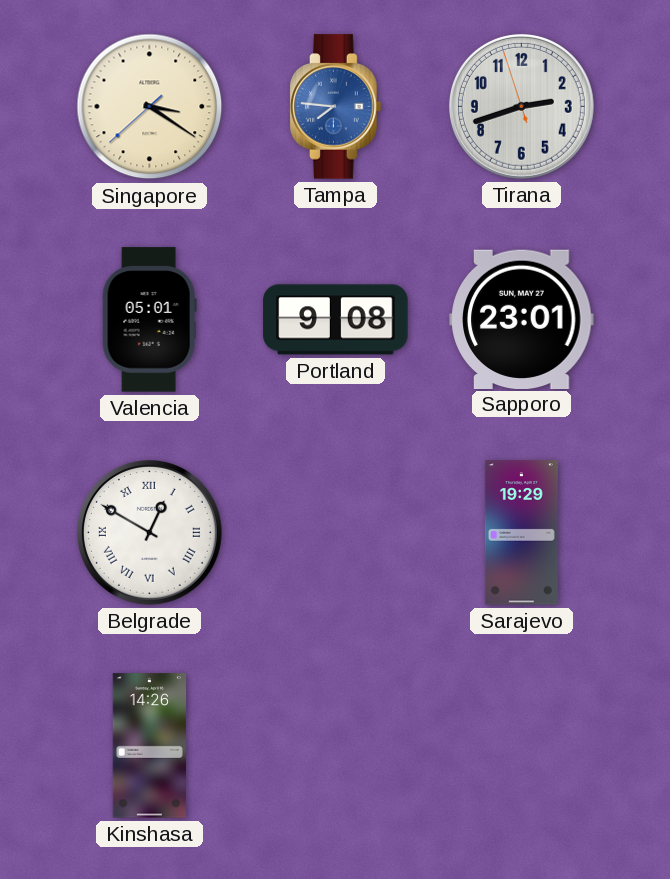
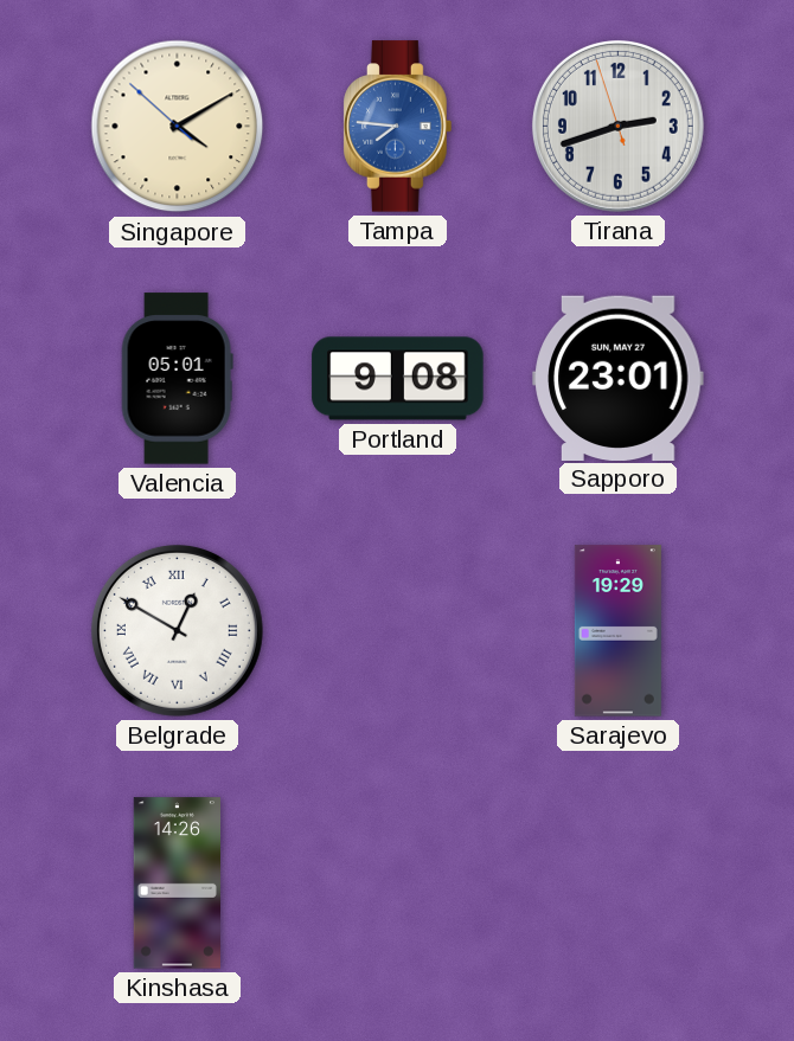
Singapore: 3:20 -> 4:09 (178, 127)
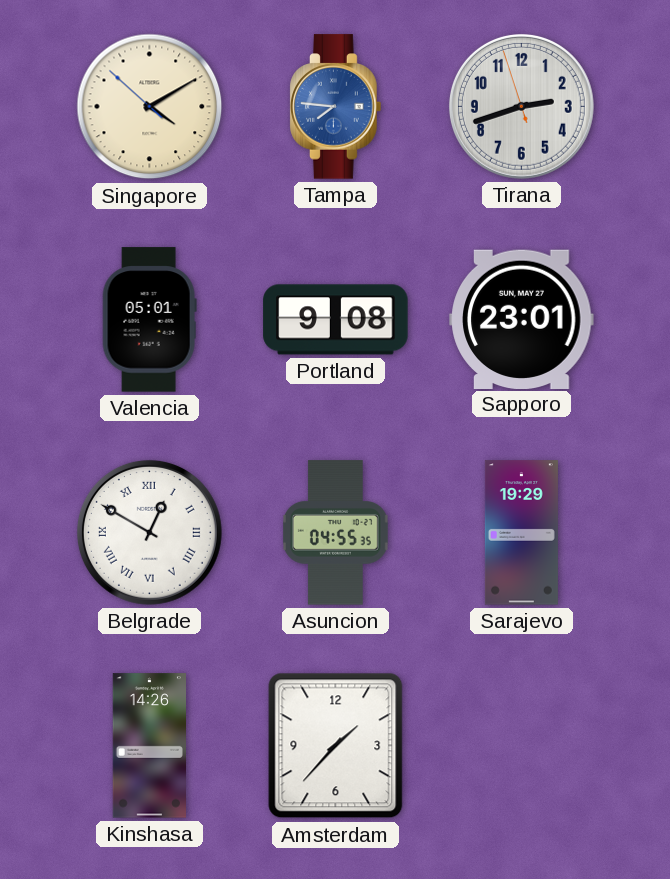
Asuncion: none -> 04:55 (335, 533)
Amsterdam: none -> 1:37 (336, 746)
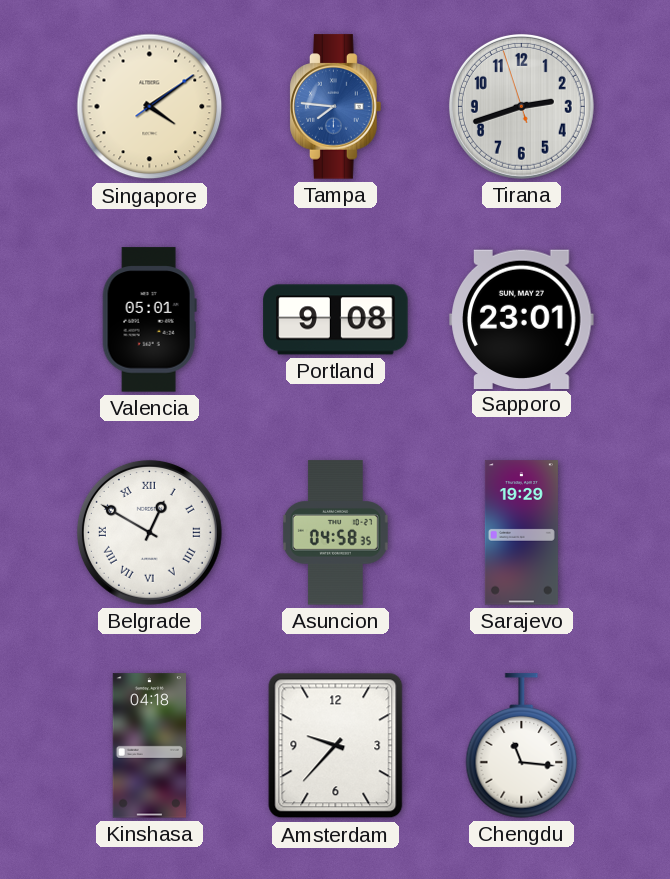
Singapore: 4:09:52 -> 4:09:09 (150, 107)
Asuncion: 04:55 -> 04:58 (335, 533)
Kinshasa: 14:26 -> 04:18 (149, 746)
Amsterdam: 1:37 -> 9:37 (336, 746)
Chengdu: none -> 11:16 (522, 746)
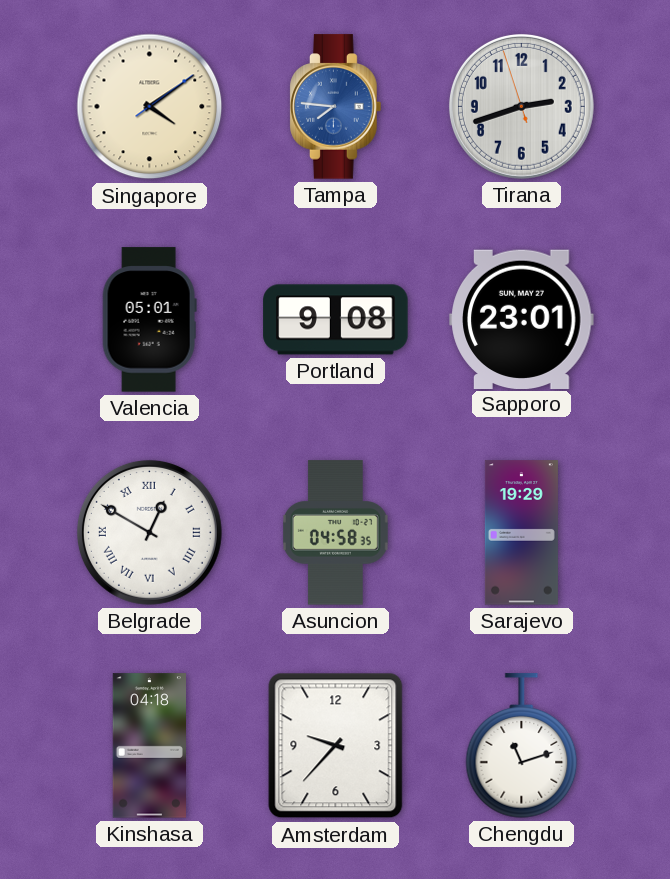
Chengdu: 11:16 -> 11:12 (522, 746)
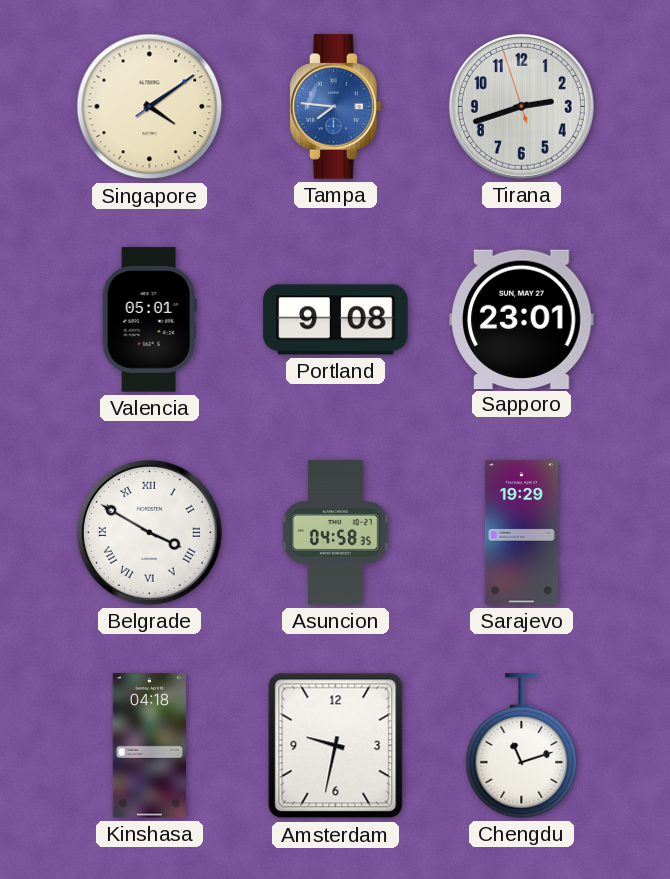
Belgrade: 12:50 -> 3:50 (149, 532)
Amsterdam: 9:37 -> 9:32 (336, 746)
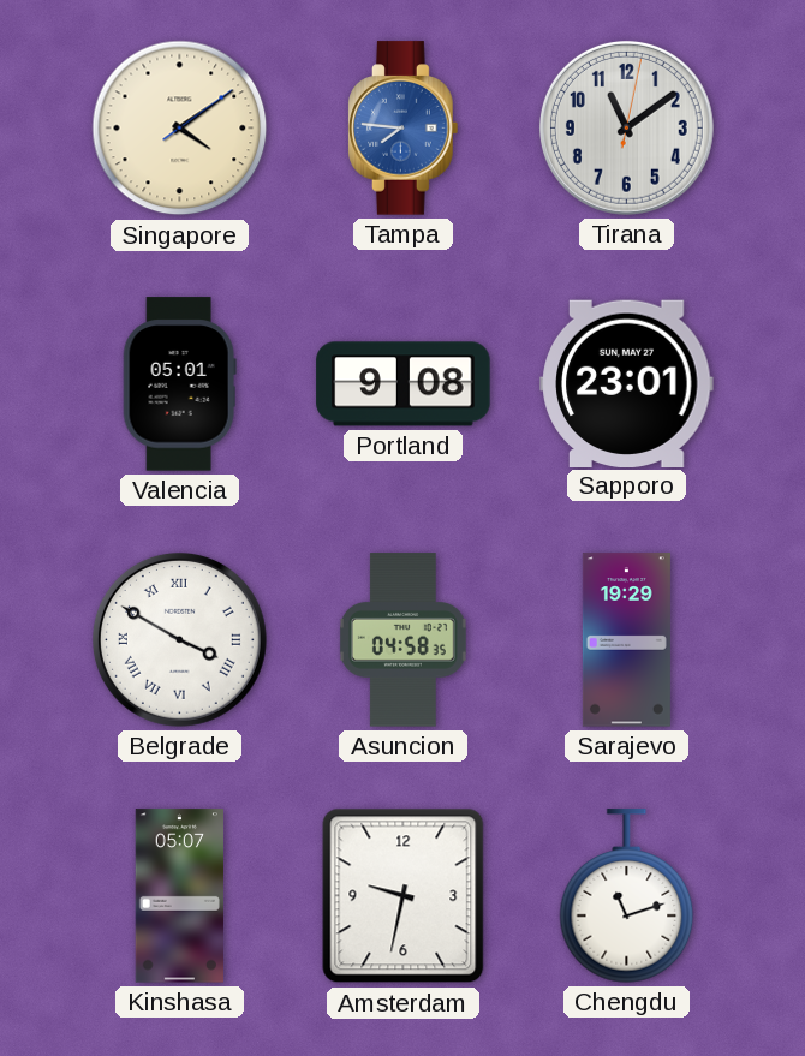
Tirana: 2:41 -> 11:09 (626, 127)
Kinshasa: 04:18 -> 05:07 (179, 896)
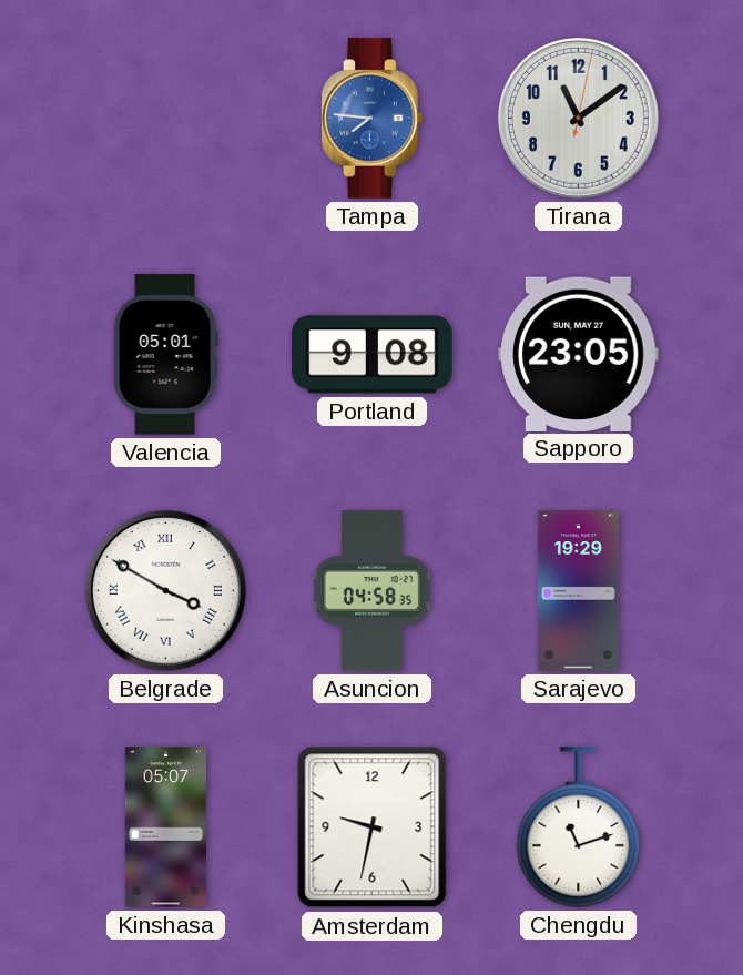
Singapore: 4:09 -> none (180, 129)
Sapporo: 23:01 -> 23:05 (579, 354)
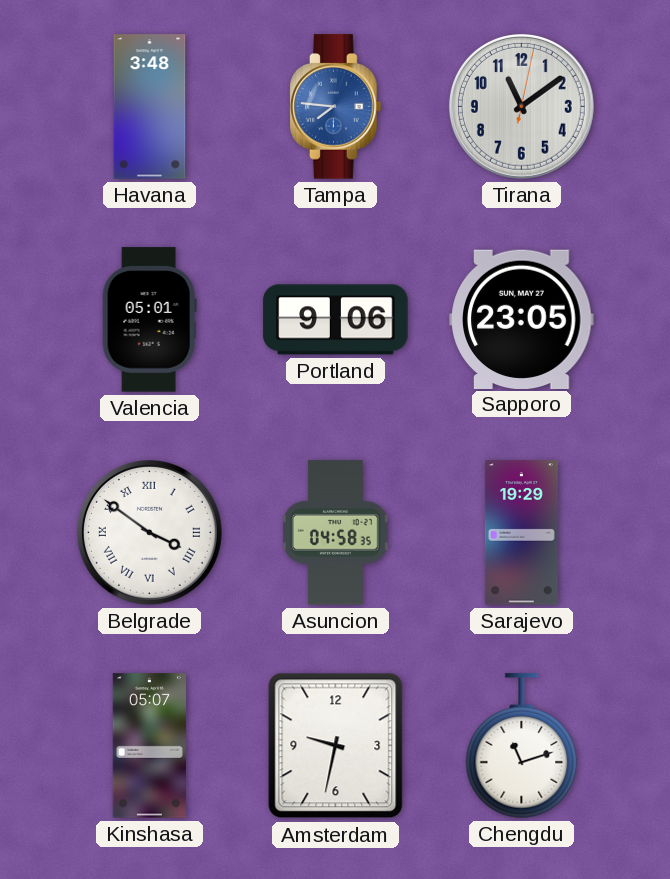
Havana: none -> 3:48 (150, 107)
Portland: 9:08 -> 9:06 (336, 320)
Belgrade: 3:50 -> 3:51 (149, 532)
